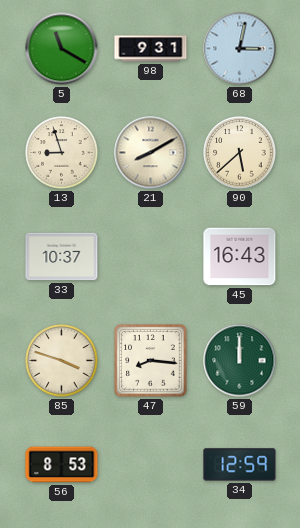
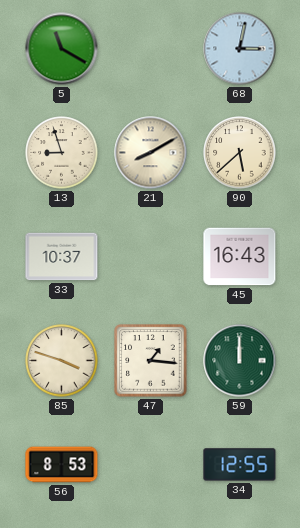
98: 9:31 -> none (151, 49)
47: 8:16 -> 1:16 (151, 361)
34: 12:59 -> 12:55 (240, 465)
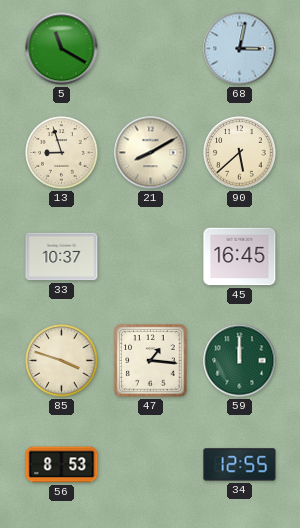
45: 16:43 -> 16:45 (240, 257)
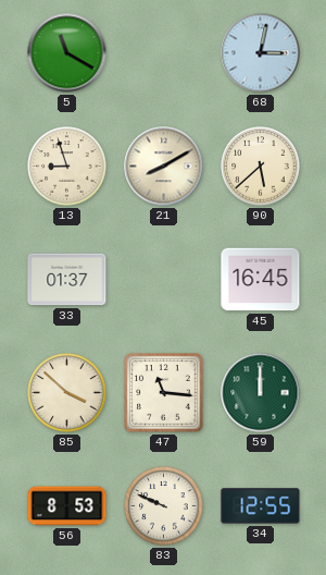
33: 10:37 -> 01:37 (67, 280)
85: 3:48 -> 3:52 (67, 393)
47: 1:16 -> 11:16 (164, 393)
83: none -> 9:49 (164, 506)
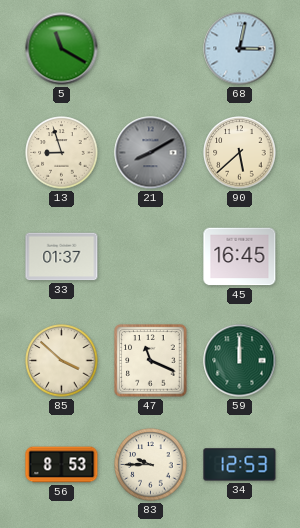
21 dial: cream -> grey (151, 153)
47: 11:16 -> 11:19 (151, 361)
83: 9:49 -> 9:45 (151, 465)
34: 12:55 -> 12:53 (240, 465)
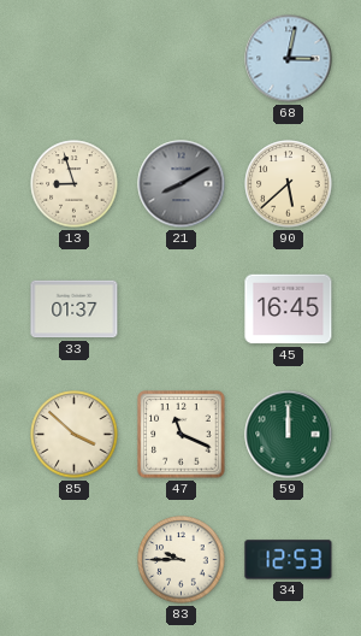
5: 11:20 -> none (62, 49)
56: 8:53 -> none (62, 465)
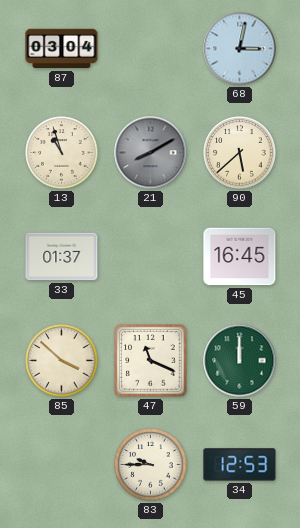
87: none -> 03:04 (62, 49)
13: 8:57 -> 10:57 (62, 153)
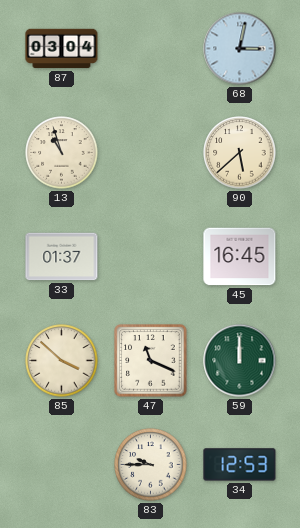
21: 8:10 -> none (151, 153)
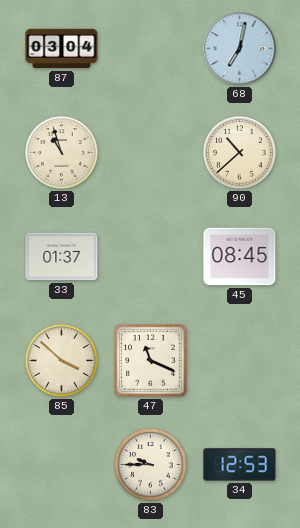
68: 3:02 -> 7:02 (240, 49)
90: 5:38 -> 10:38 (240, 153)
45: 16:45 -> 08:45 (240, 257)
59: 12:00 -> none (240, 361)
